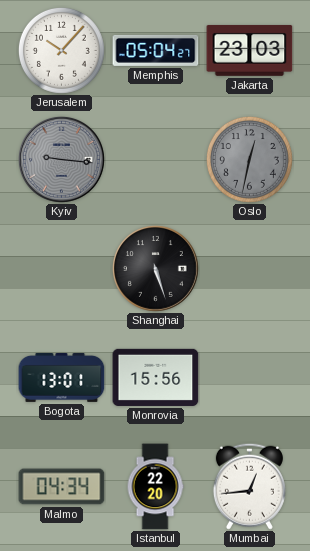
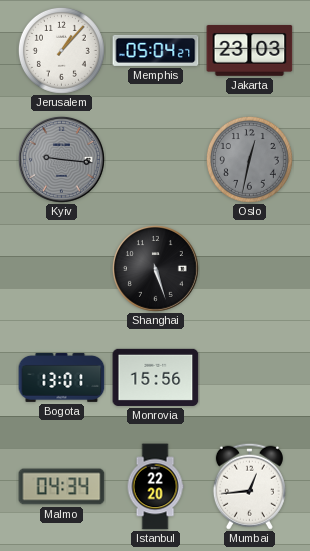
Jerusalem: 10:07 -> 1:07 (61, 50)
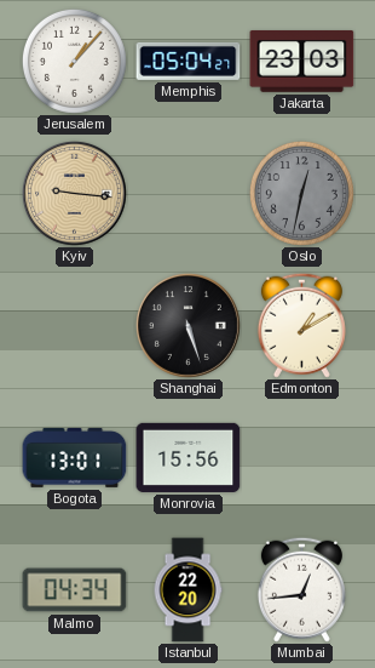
Kyiv dial: grey -> champagne (74, 193)
Edmonton: none -> 1:10 (301, 325)
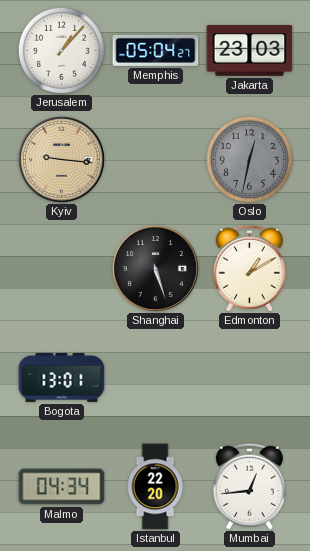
Monrovia: 15:56 -> none (189, 457)
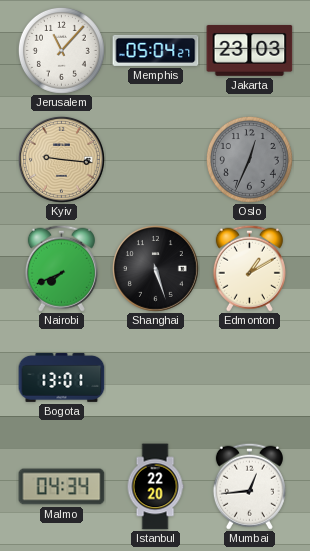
Jerusalem: 1:07 -> 11:07 (61, 50)
Oslo: 12:32 -> 12:34 (249, 159)
Nairobi: none -> 7:41 (61, 268)
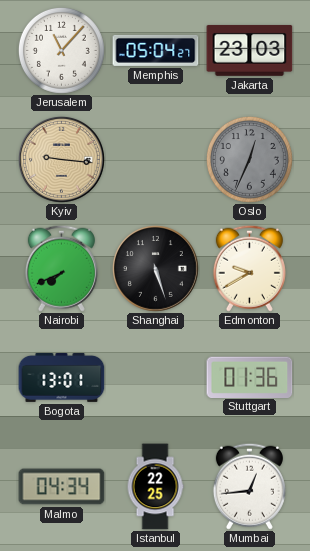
Edmonton: 1:10 -> 9:40 (249, 268)
Stuttgart: none -> 01:36 (250, 377)
Istanbul: 22:20 -> 22:25 (155, 487)
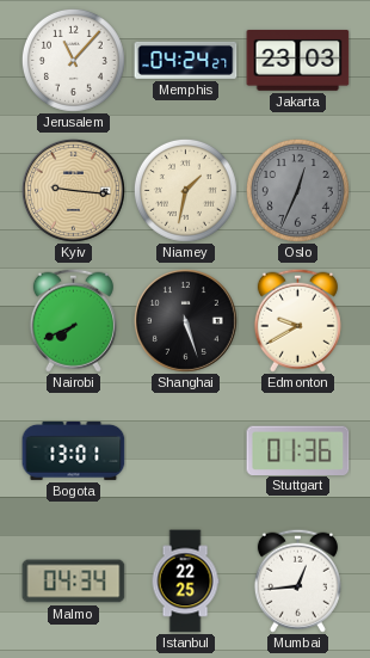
Memphis: 05:04 -> 04:24 (186, 60)
Niamey: none -> 1:32 (185, 190)
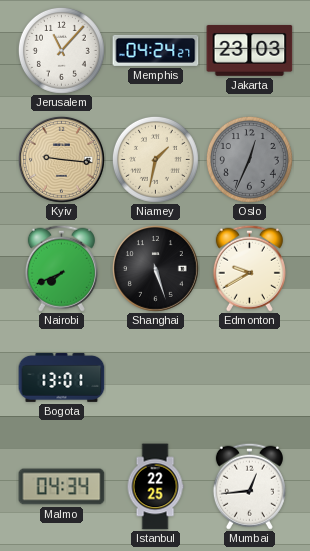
Stuttgart: 01:36 -> none (298, 450)
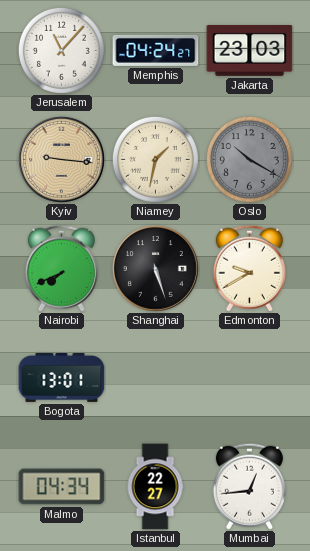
Oslo: 12:34 -> 10:20 (249, 159)
Istanbul: 22:25 -> 22:27 (155, 487)
